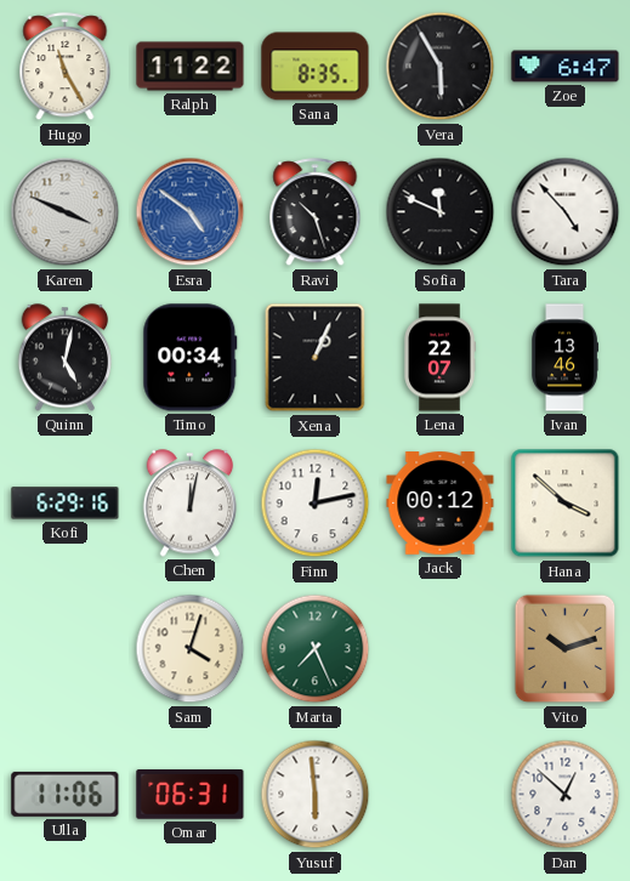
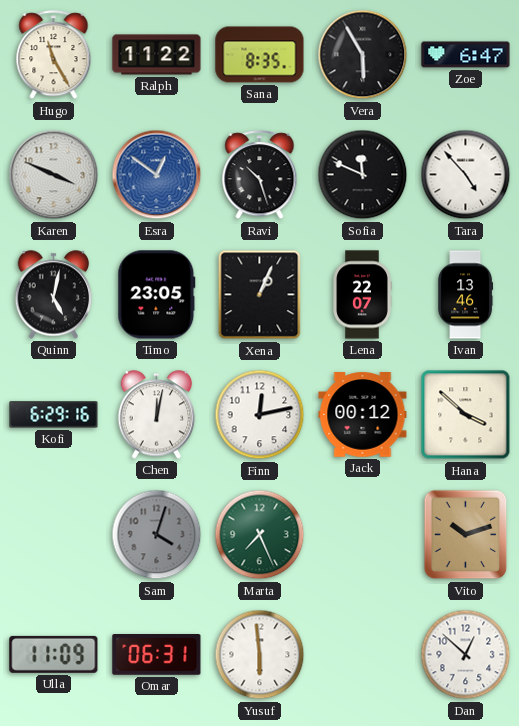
Esra: 4:51 -> 12:51 (157, 175)
Timo: 00:34 -> 23:05 (157, 295)
Sam dial: cream -> grey (157, 535)
Ulla: 11:06 -> 11:09 (54, 654)
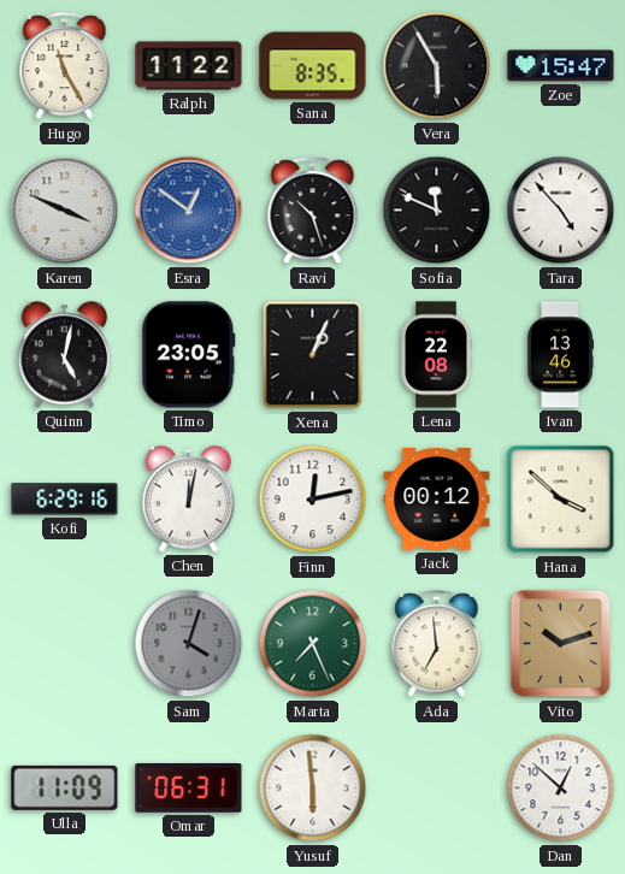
Zoe: 6:47 -> 15:47 (561, 66)
Lena: 22:07 -> 22:08 (436, 355)
Ada: none -> 6:59 (437, 644)
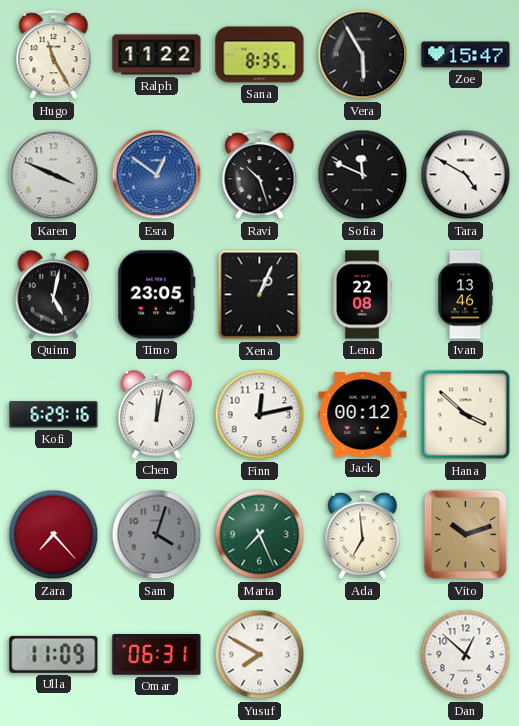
Tara: 4:53 -> 4:50 (466, 175)
Zara: none -> 7:23 (54, 535)
Yusuf: 5:59 -> 7:50 (260, 655)
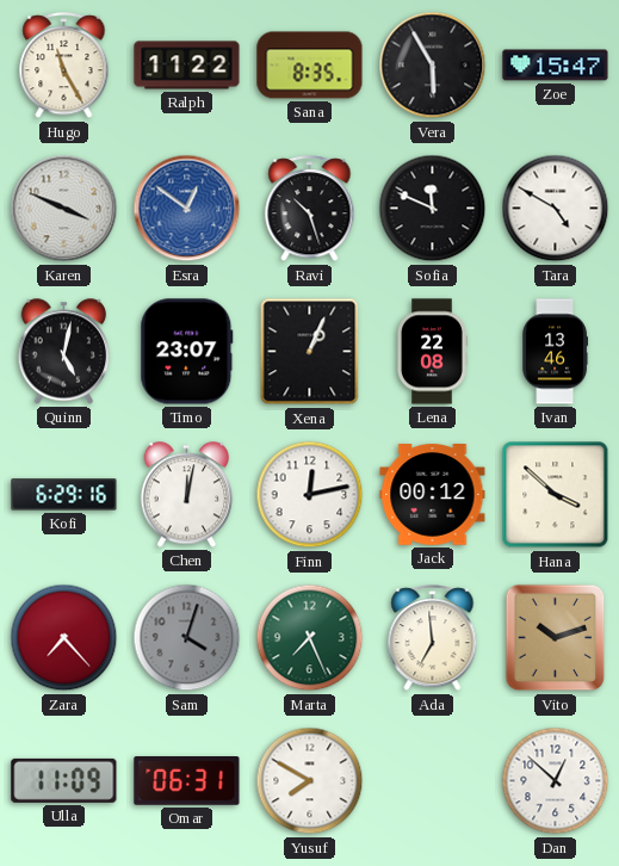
Timo: 23:05 -> 23:07 (187, 352)
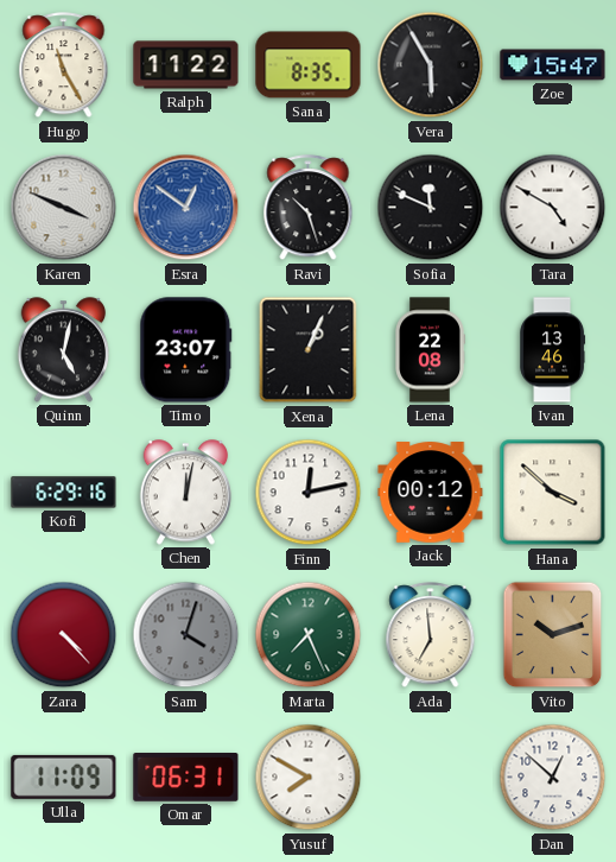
Zara: 7:23 -> 4:23 (64, 635)
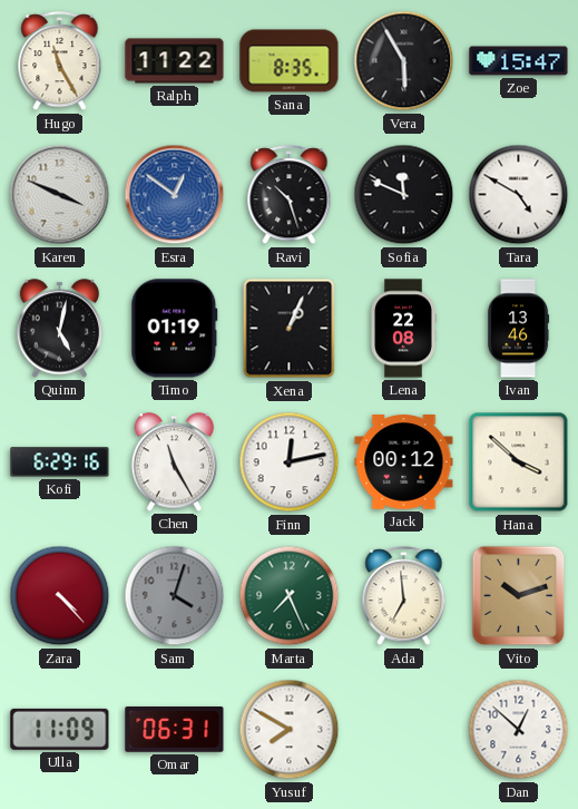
Timo: 23:07 -> 01:19 (175, 329)
Chen: 12:02 -> 11:25 (175, 462)
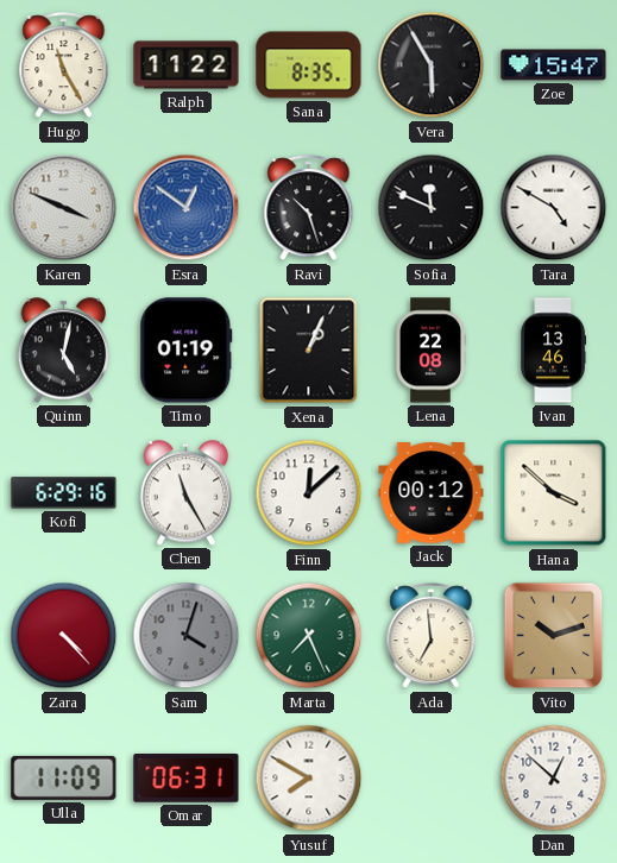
Finn: 12:13 -> 12:08 (309, 493)
